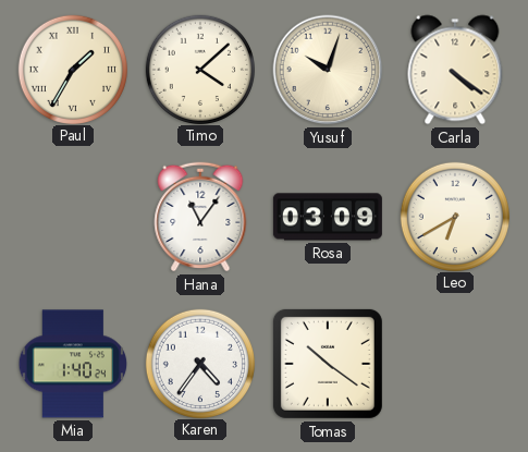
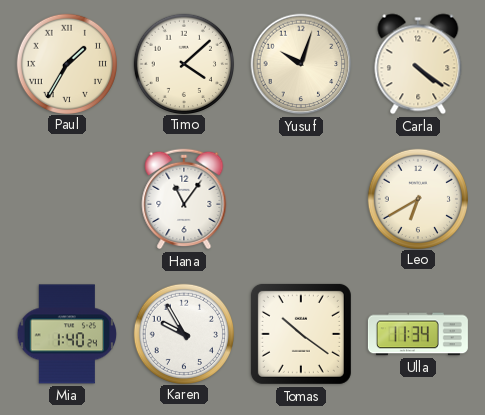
Rosa: 03:09 -> none (328, 217)
Karen: 4:36 -> 9:55 (183, 333)
Ulla: none -> 11:34 (418, 334)
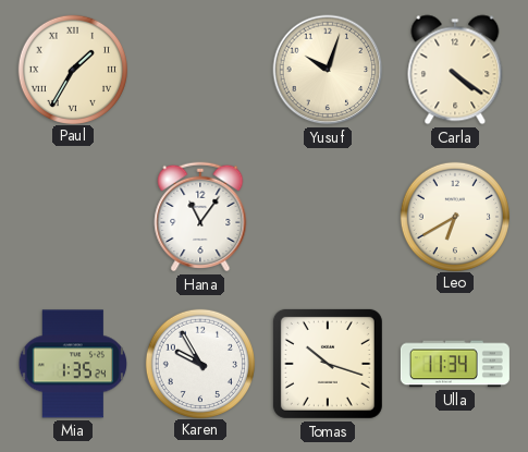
Timo: 4:08 -> none (183, 63)
Mia: 1:40 -> 1:35 (73, 364)
Tomas: 10:21 -> 10:18 (328, 364)
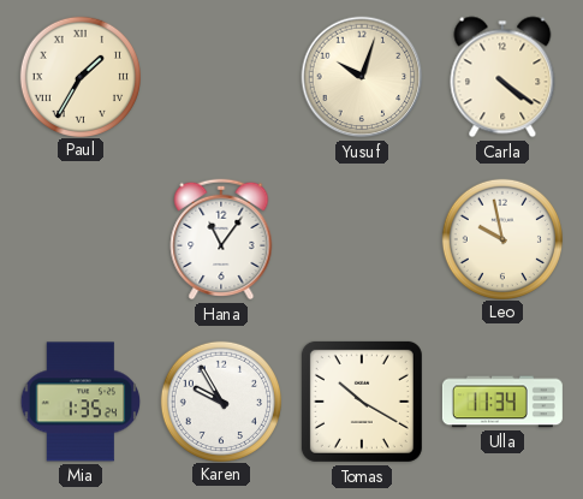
Leo: 6:40 -> 9:58 (501, 238)
Tomas: 10:18 -> 10:20 (362, 402)
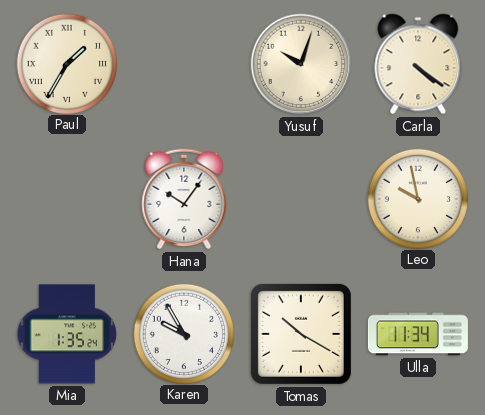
Hana: 11:06 -> 10:06 (184, 199)
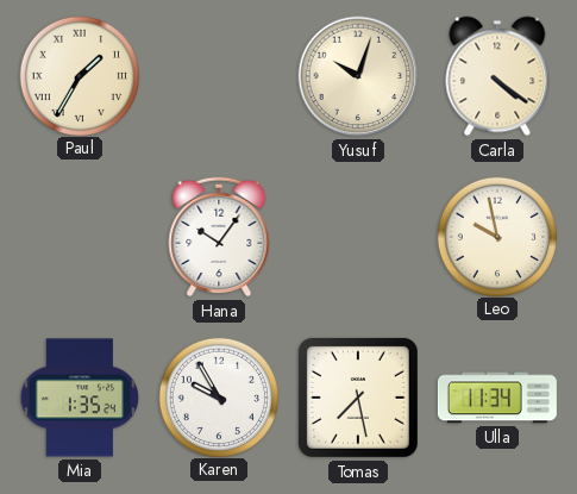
Tomas: 10:20 -> 7:28 (358, 398)
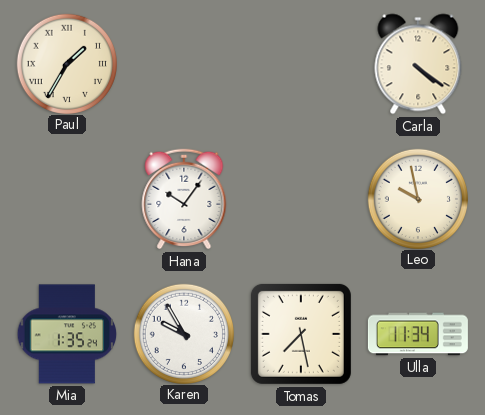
Yusuf: 10:03 -> none (358, 76)
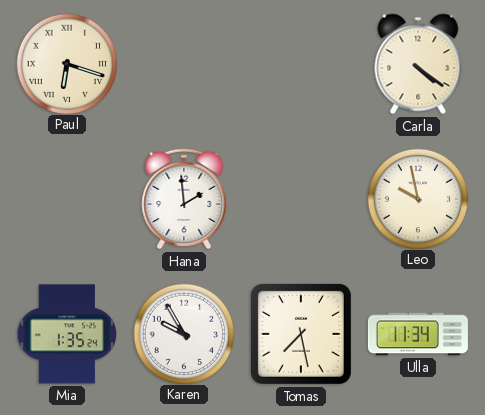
Paul: 1:35 -> 6:18 (66, 63)
Hana: 10:06 -> 1:59 (184, 199)
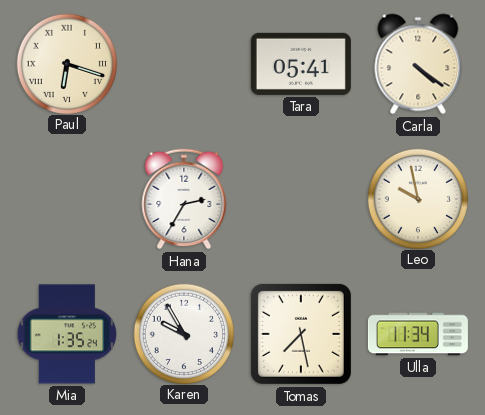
Tara: none -> 05:41 (301, 64)
Hana: 1:59 -> 2:35 (184, 199)
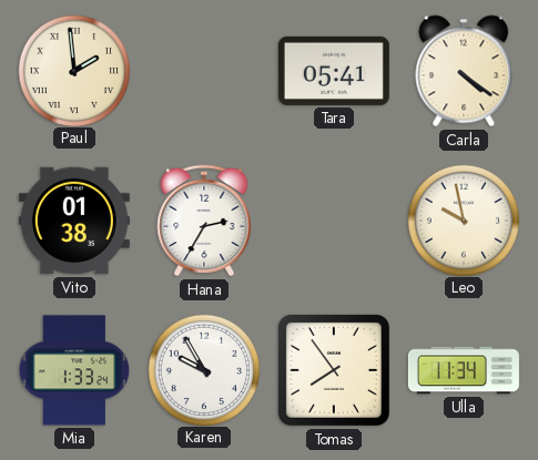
Paul: 6:18 -> 1:59 (73, 70)
Vito: none -> 01:38 (74, 221)
Mia: 1:35 -> 1:33 (74, 370)
Tomas: 7:28 -> 7:54 (334, 370)
